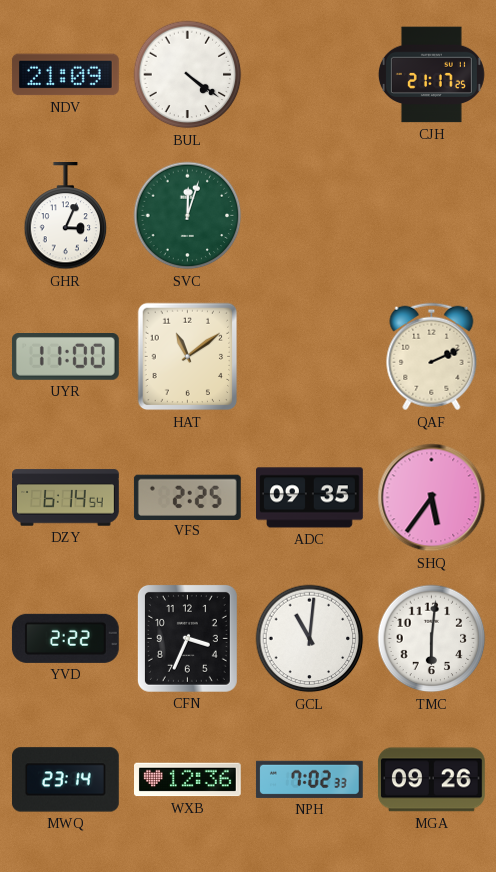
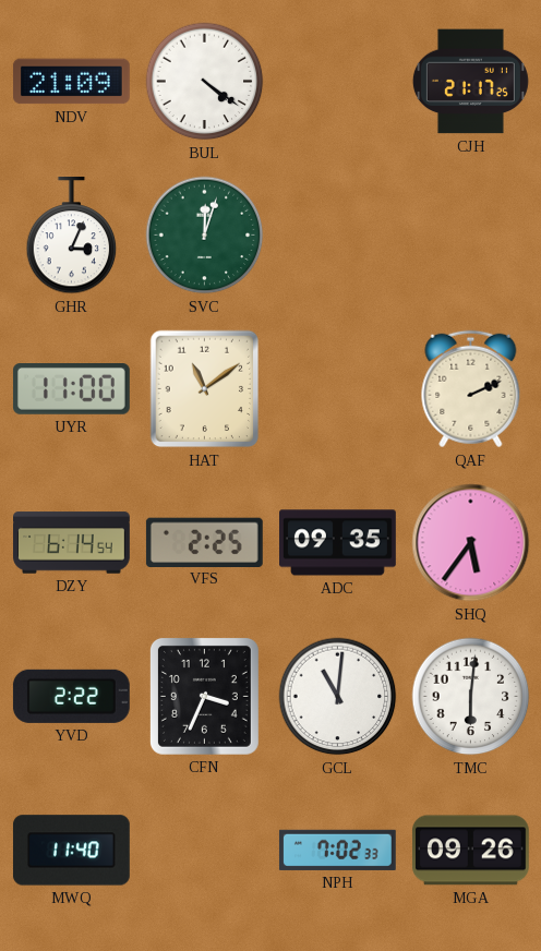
MWQ: 23:14 -> 11:40 (71, 851)
WXB: 12:36 -> none (188, 780)
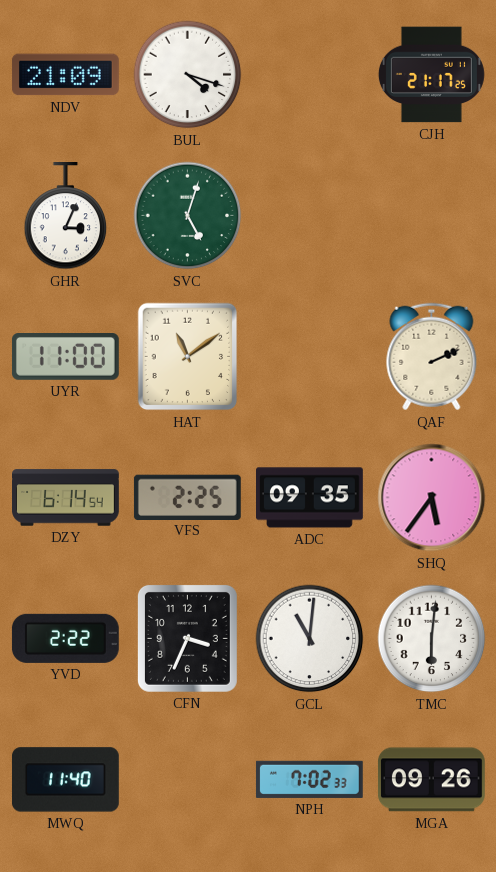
BUL: 4:21 -> 4:18 (188, 75)
SVC: 12:03 -> 5:03 (188, 216)
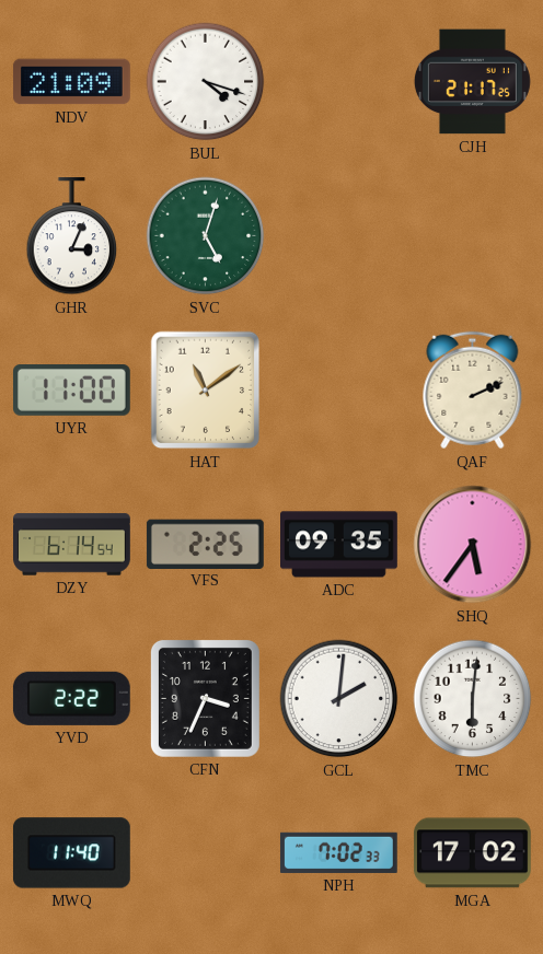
GCL: 11:01 -> 2:01 (339, 699)
MGA: 09:26 -> 17:02 (472, 853)
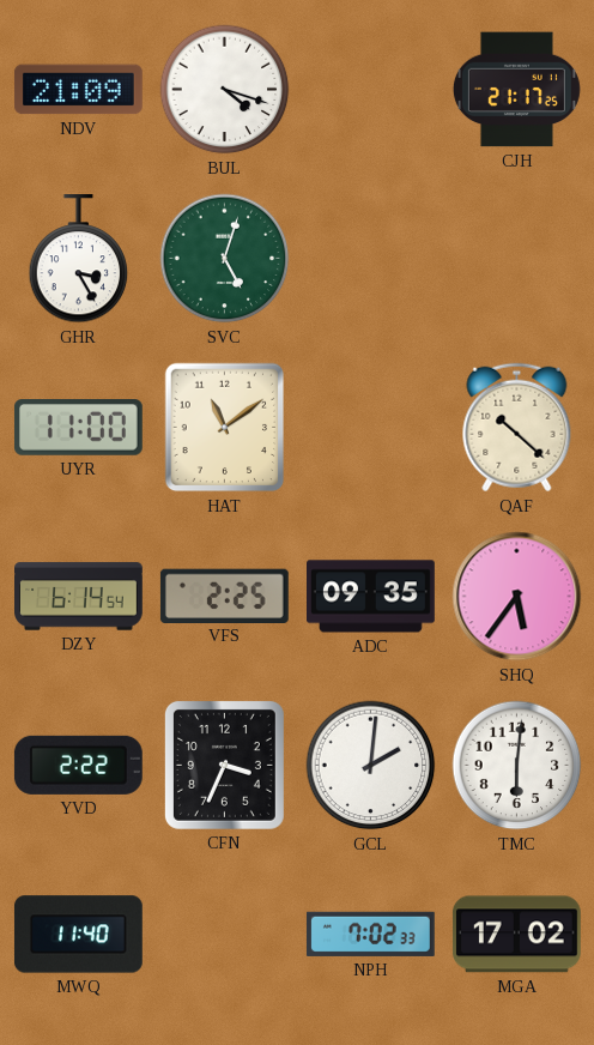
GHR: 3:04 -> 3:25 (79, 260)
QAF: 2:11 -> 10:22 (517, 428)
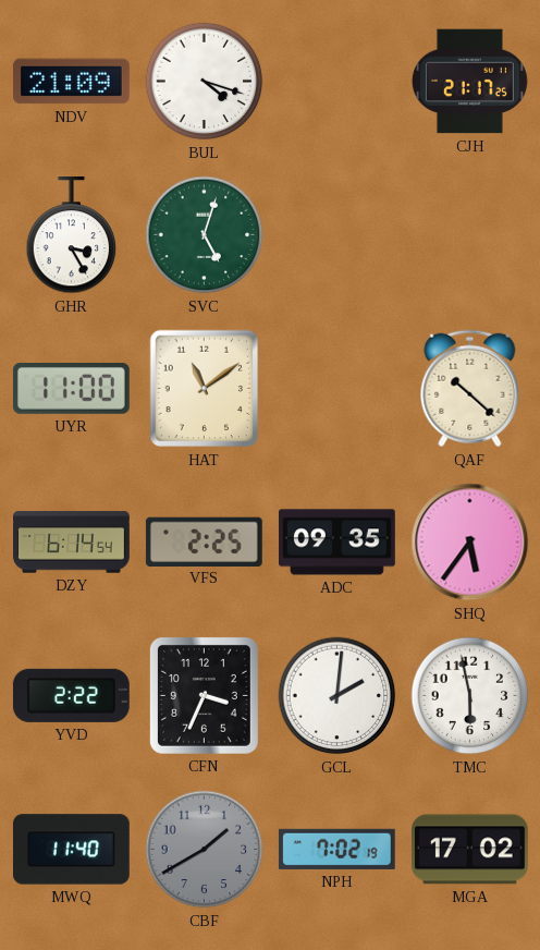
TMC: 6:01 -> 5:58 (470, 696)
CBF: none -> 1:40 (205, 850)
NPH: 7:02:33 -> 7:02:19 (336, 849)
